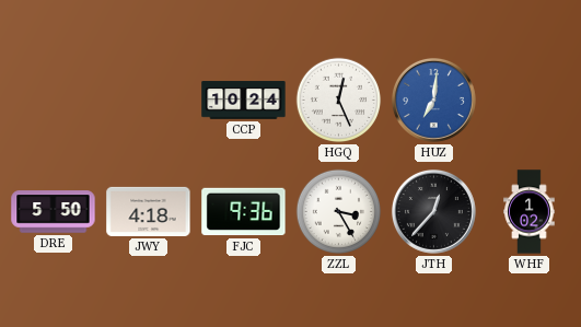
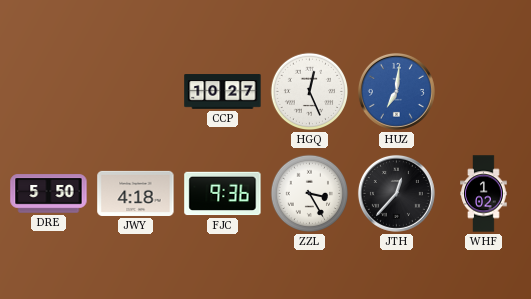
CCP: 10:24 -> 10:27 (223, 92)
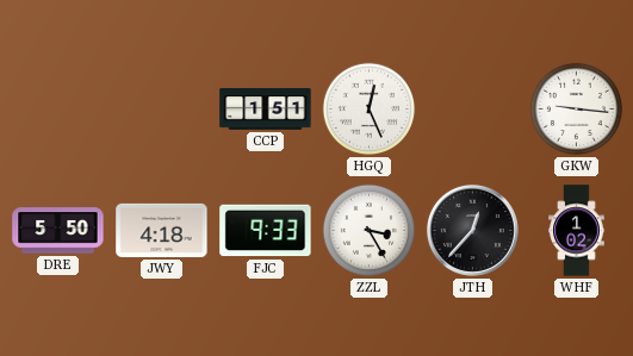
CCP: 10:27 -> 1:51 (266, 110)
HUZ: 7:01 -> none (396, 91)
GKW: none -> 9:16 (577, 110)
FJC: 9:36 -> 9:33 (266, 231)
